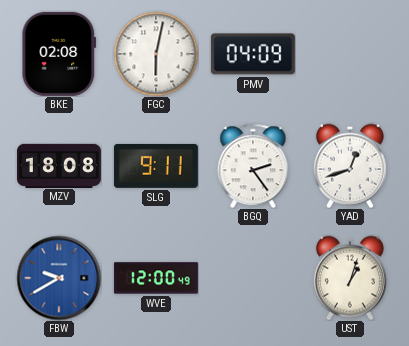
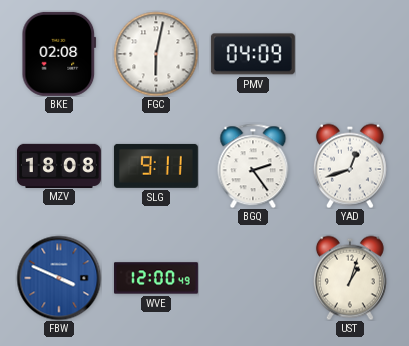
FBW: 9:40 -> 3:49 (59, 278)
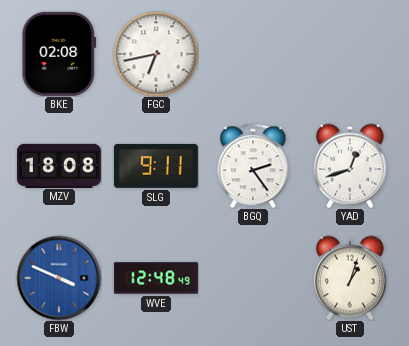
FGC: 6:02 -> 6:43 (156, 54)
PMV: 04:09 -> none (253, 54)
WVE: 12:00 -> 12:48 (156, 278)
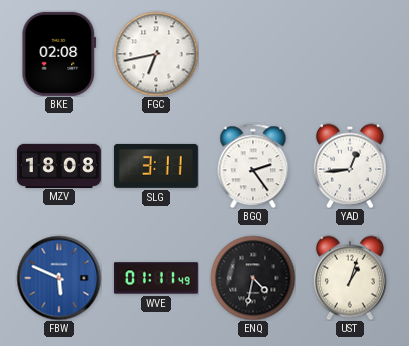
SLG: 9:11 -> 3:11 (156, 166)
YAD: 12:42 -> 12:44 (350, 166)
FBW: 3:49 -> 5:49 (59, 278)
WVE: 12:48 -> 01:11 (156, 278)
ENQ: none -> 4:32 (253, 278)
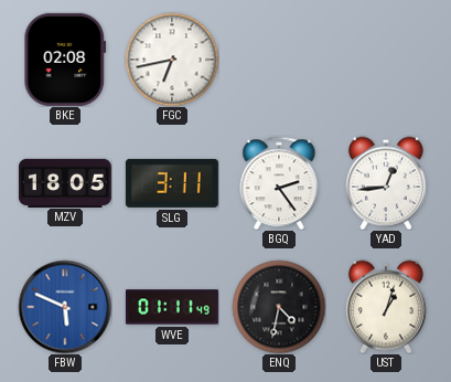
MZV: 18:08 -> 18:05 (65, 182)
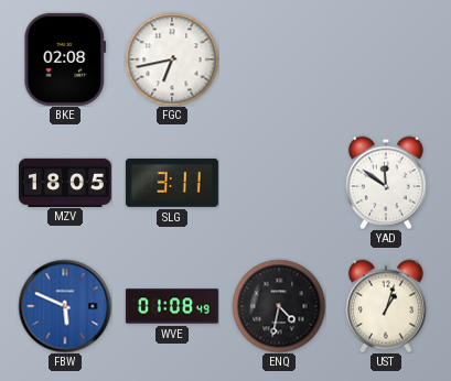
BGQ: 2:24 -> none (279, 183)
YAD: 12:44 -> 11:51 (386, 183)
WVE: 01:11 -> 01:08 (172, 306)
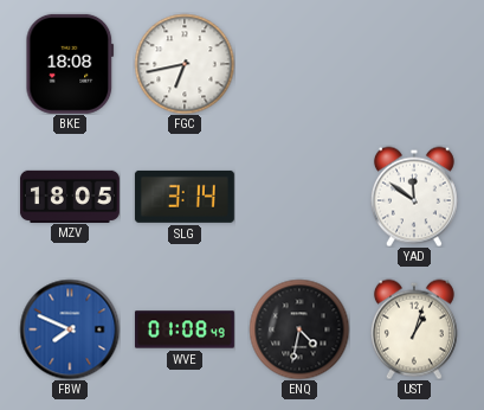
BKE: 02:08 -> 18:08 (70, 64)
SLG: 3:11 -> 3:14 (185, 197)
FBW: 5:49 -> 7:49 (70, 329)
